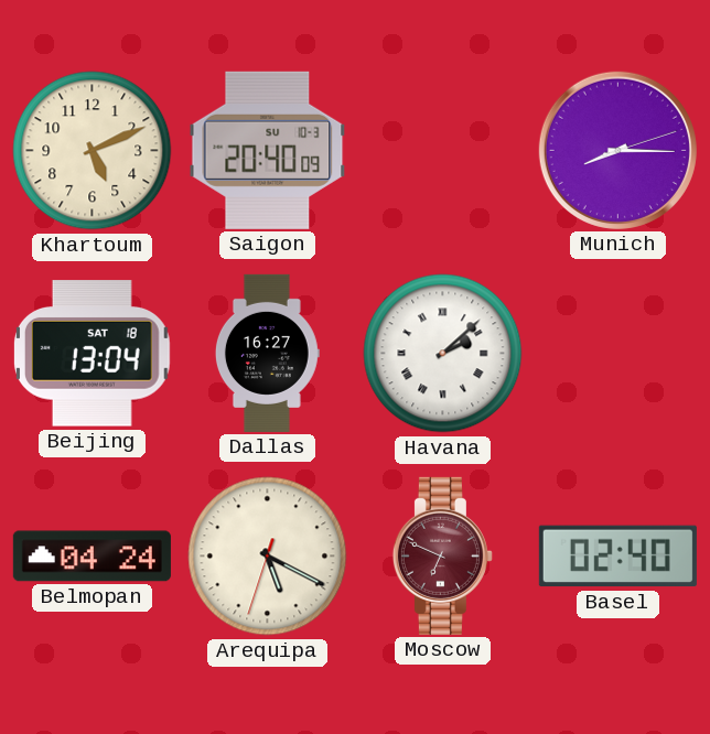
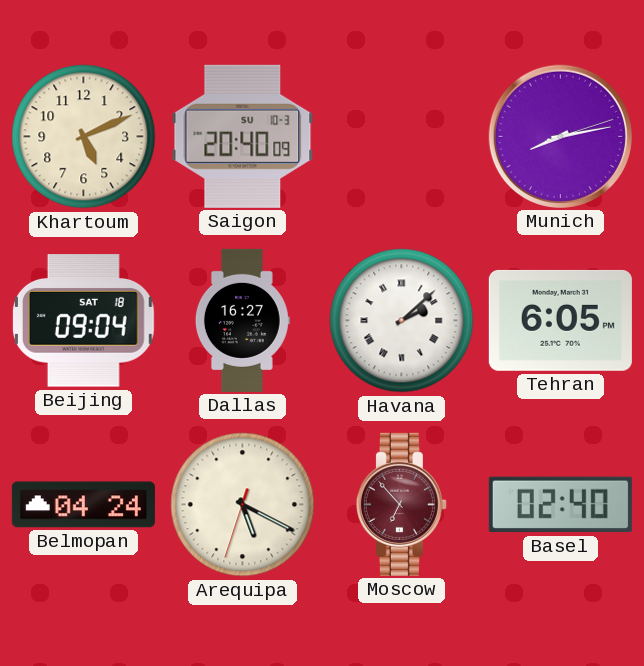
Munich: 8:15 -> 8:13 (560, 136)
Beijing: 13:04 -> 09:04 (83, 321)
Tehran: none -> 6:05 (560, 320)
Moscow: 6:49 -> 6:53 (401, 504)
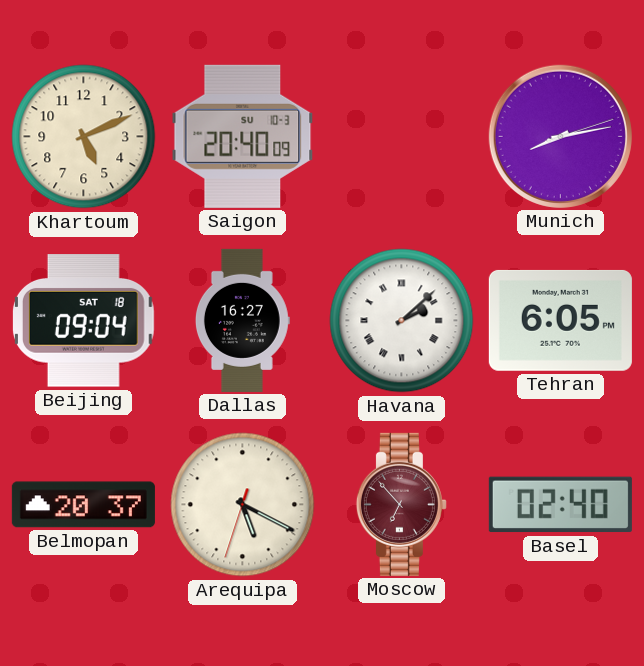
Belmopan: 04:24 -> 20:37 (83, 505)
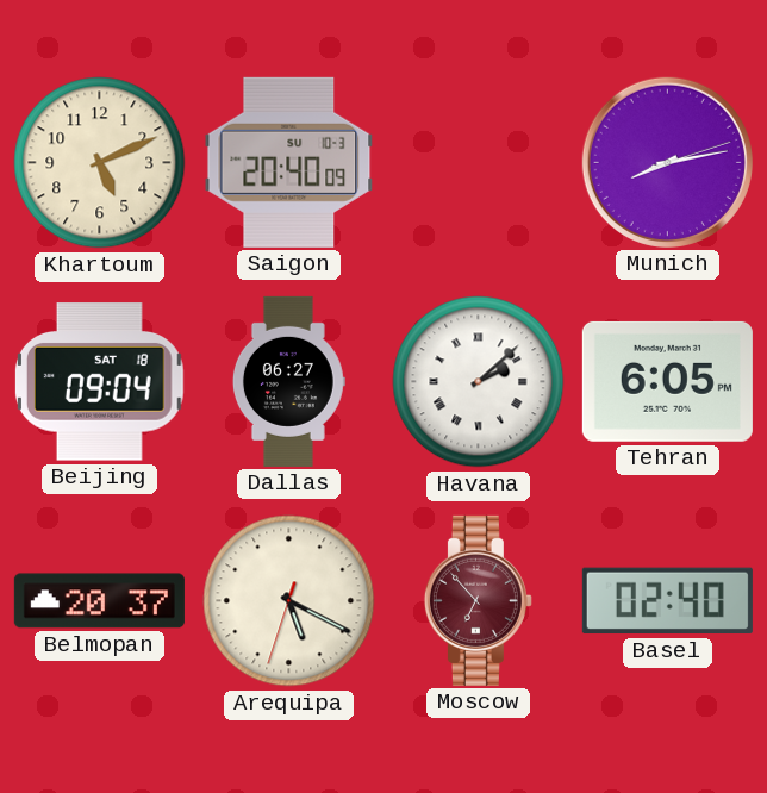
Dallas: 16:27 -> 06:27 (288, 381)
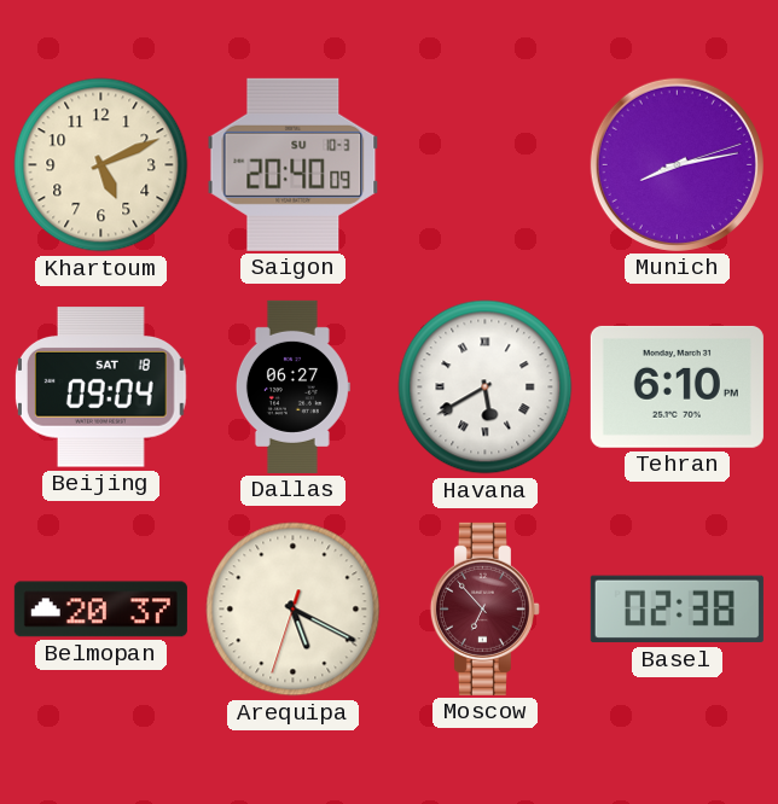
Havana: 2:08 -> 5:40 (486, 388)
Tehran: 6:05 -> 6:10 (677, 386)
Basel: 02:40 -> 02:38 (677, 610)
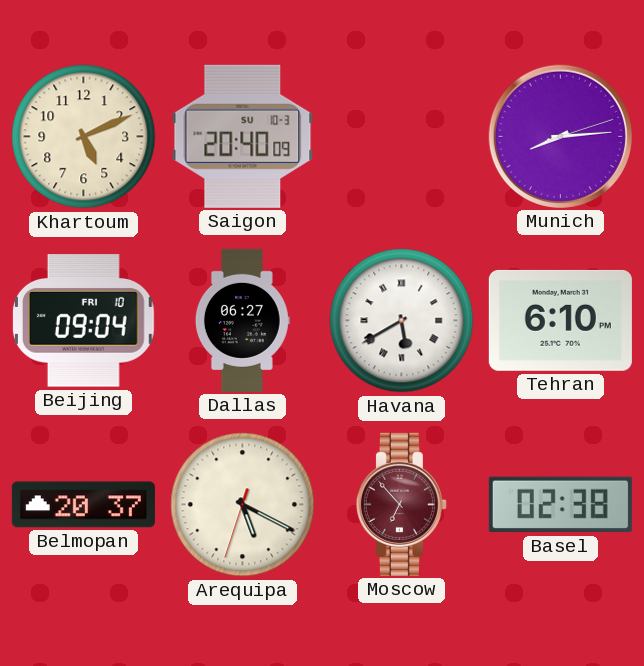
Munich: 8:13 -> 8:14 (560, 136)
Beijing date: SAT 18 -> FRI 10 (83, 321)
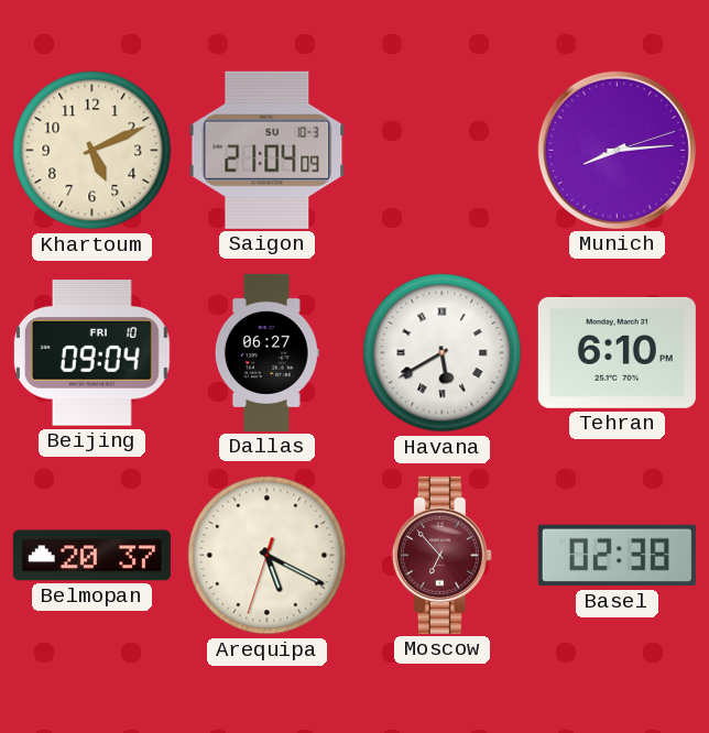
Saigon: 20:40 -> 21:04 (268, 150)
